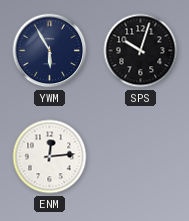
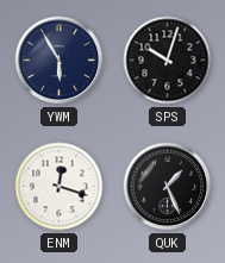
ENM: 12:14 -> 12:18 (60, 187)
QUK: none -> 1:26 (168, 187)
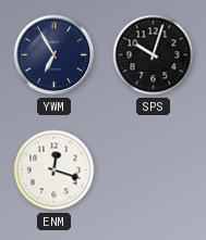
YWM: 5:55 -> 6:55 (54, 55)
QUK: 1:26 -> none (168, 187)
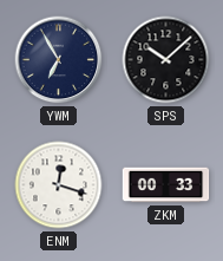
SPS: 10:03 -> 10:08 (166, 60)
ZKM: none -> 00:33 (166, 185)
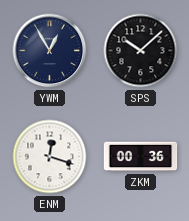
YWM: 6:55 -> 12:55 (50, 51)
ZKM: 00:33 -> 00:36 (141, 157)
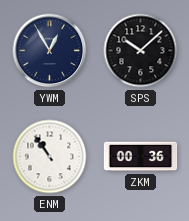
ENM: 12:18 -> 10:54 (50, 157)
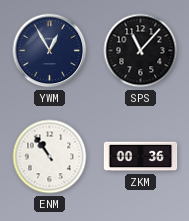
SPS: 10:08 -> 11:07 (141, 51)
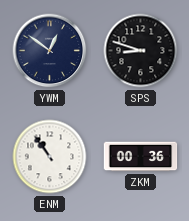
YWM: 12:55 -> 12:51 (50, 51)
SPS: 11:07 -> 8:48 (141, 51)
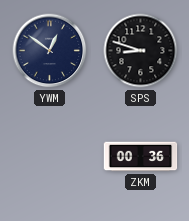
ENM: 10:54 -> none (50, 157)
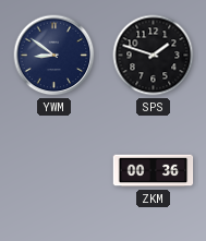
YWM: 12:51 -> 8:51 (54, 56)
SPS: 8:48 -> 1:48 (154, 56)
